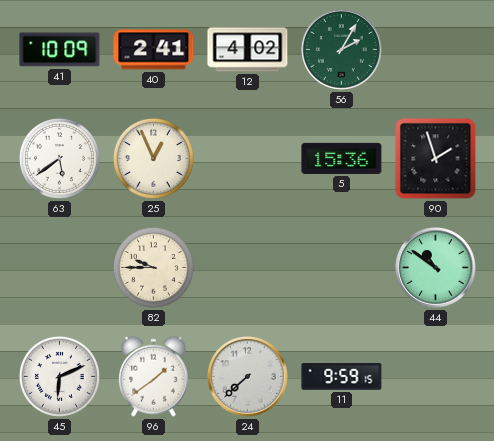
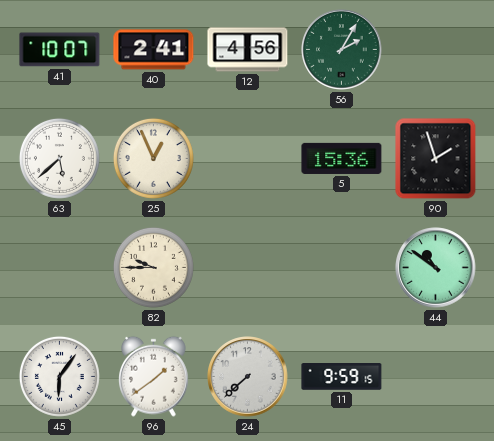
41: 10:09 -> 10:07 (60, 50)
12: 4:02 -> 4:56 (248, 50)
63: 5:39 -> 5:38 (59, 158)
45: 6:11 -> 6:06 (59, 376)
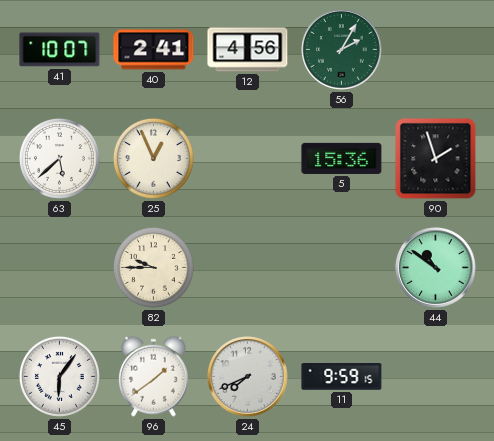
24: 7:38 -> 7:41 (248, 377)
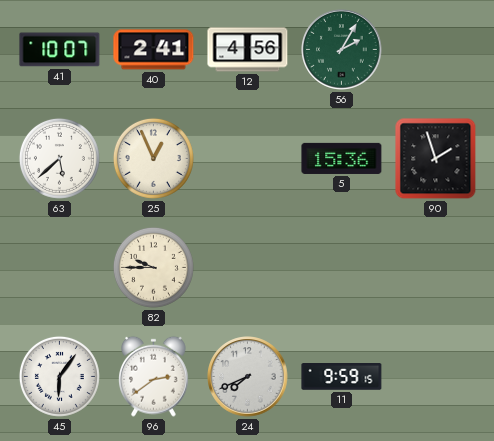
44: 10:51 -> none (436, 268)
96: 1:39 -> 2:39 (154, 376)
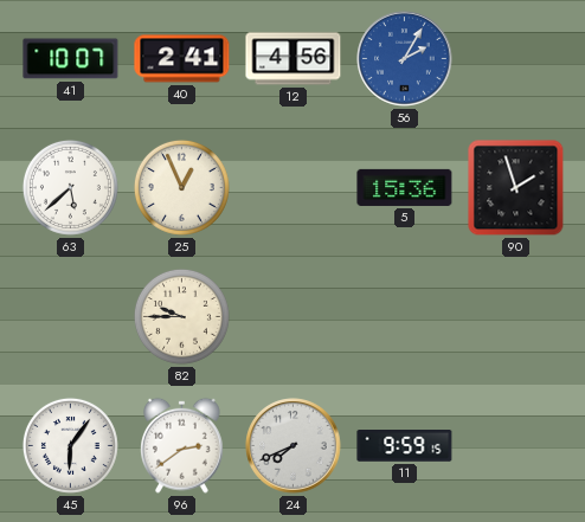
56 dial: green -> blue (405, 59)
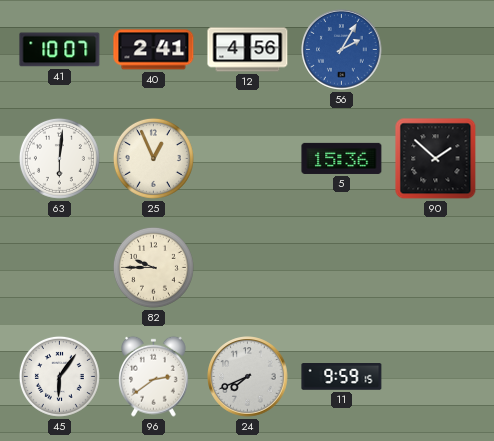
63: 5:38 -> 6:01 (59, 158)
90: 1:57 -> 1:52 (436, 159)
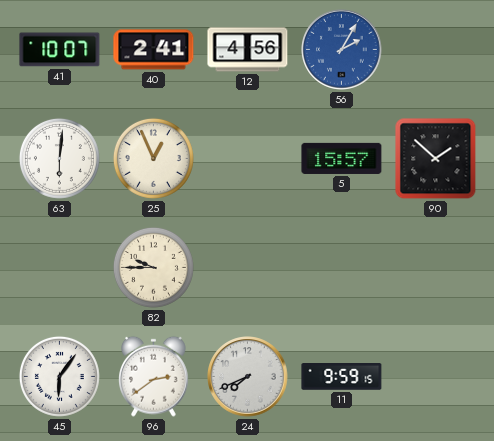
5: 15:36 -> 15:57 (342, 158)
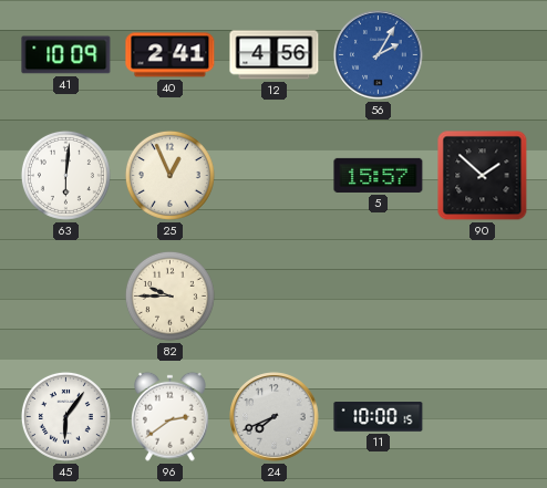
41: 10:07 -> 10:09 (66, 55)
11: 9:59 -> 10:00 (379, 417)
